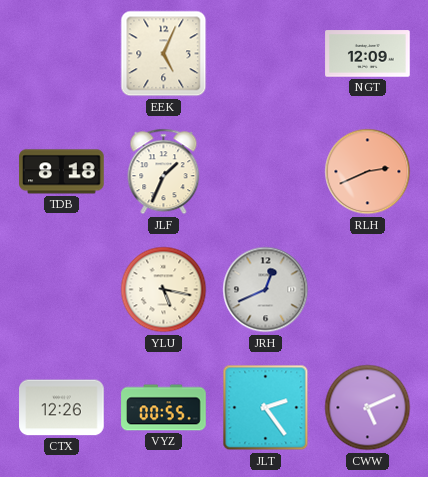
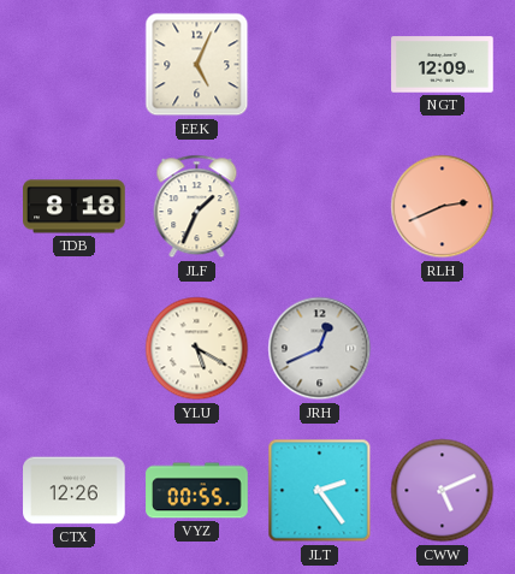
YLU: 5:17 -> 5:20 (197, 349)
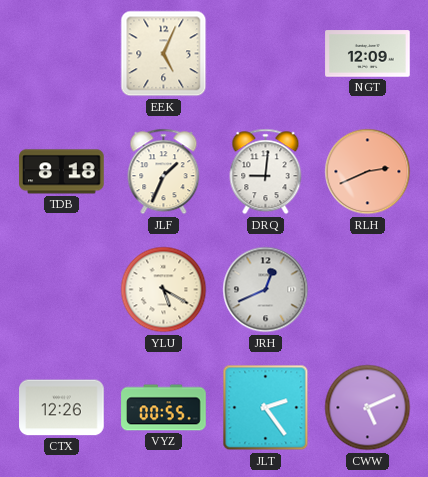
DRQ: none -> 9:01 (266, 172)
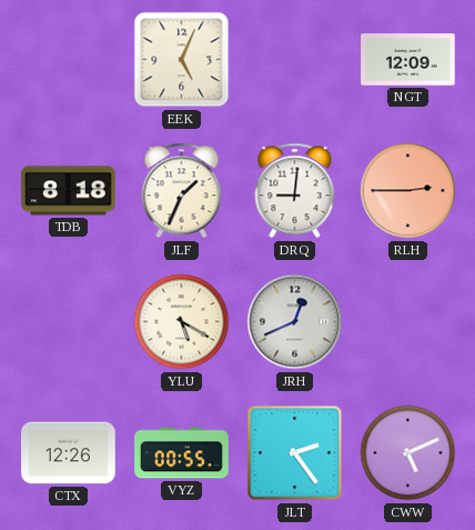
RLH: 2:41 -> 2:45 (408, 191)
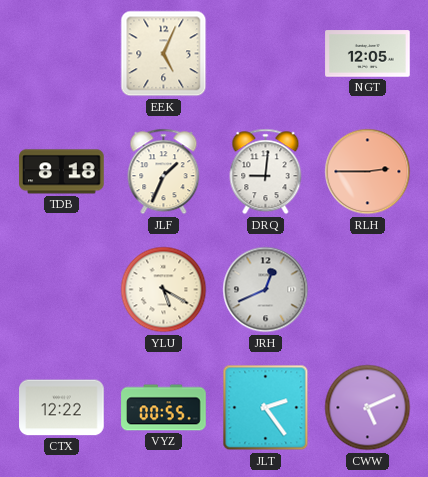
NGT: 12:09 -> 12:05 (368, 54)
CTX: 12:26 -> 12:22 (62, 408)
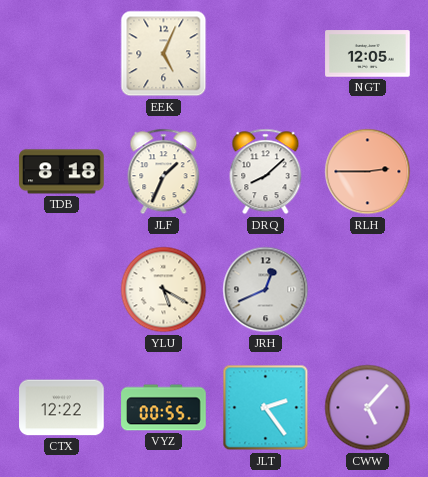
DRQ: 9:01 -> 8:08 (266, 172)
CWW: 5:11 -> 5:07 (368, 408)
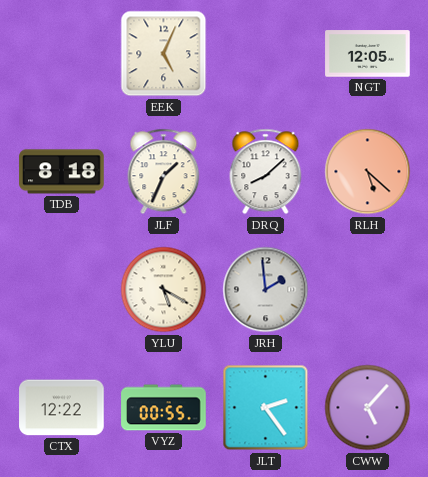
RLH: 2:45 -> 5:22 (368, 172)
JRH: 12:41 -> 1:59 (266, 290)
